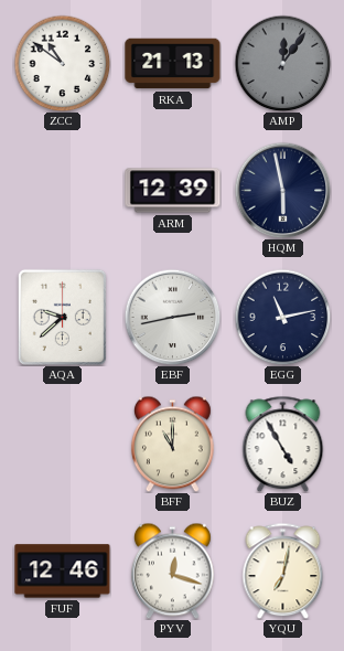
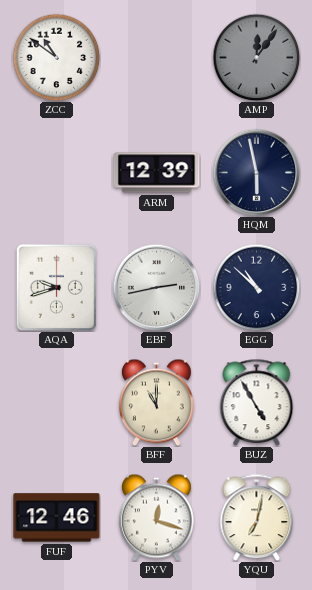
RKA: 21:13 -> none (173, 64)
AQA: 9:38 -> 9:42 (56, 287)
EGG: 11:13 -> 10:52 (256, 287)
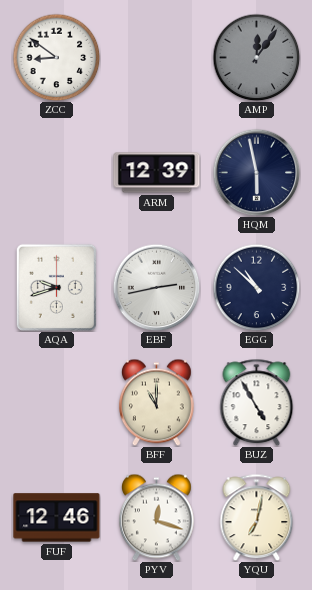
ZCC: 10:51 -> 8:51 (56, 57)
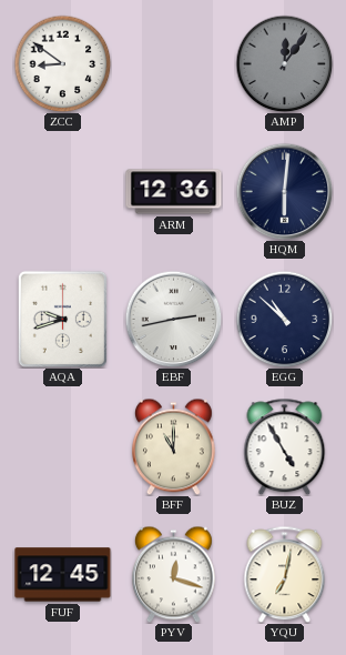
ARM: 12:39 -> 12:36 (174, 192)
HQM: 5:58 -> 6:01 (284, 191)
FUF: 12:46 -> 12:45 (63, 575)
